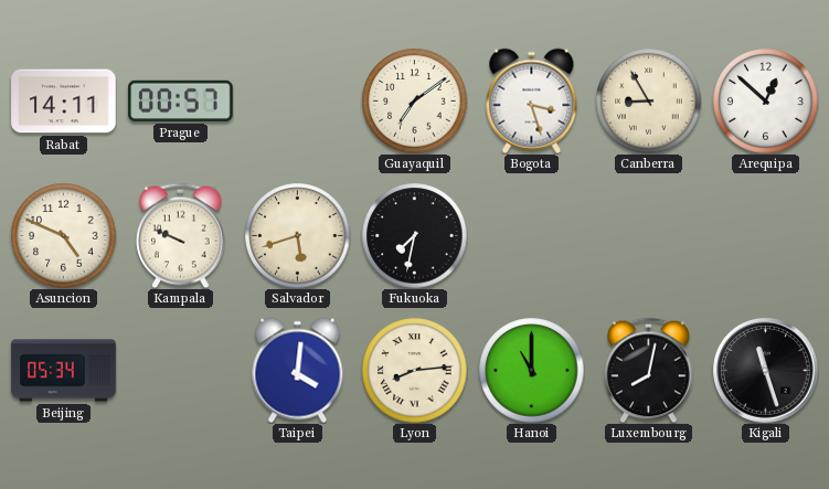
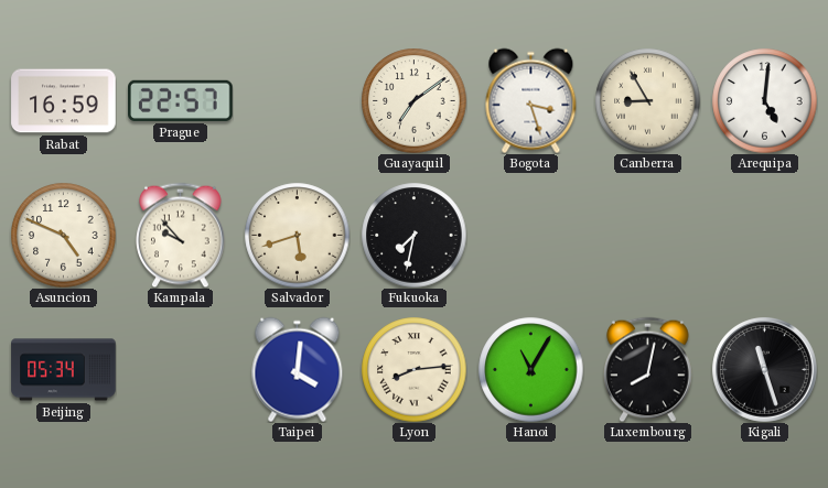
Rabat: 14:11 -> 16:59 (64, 101)
Prague: 00:57 -> 22:57 (181, 100)
Arequipa: 12:52 -> 5:01 (764, 100)
Kampala: 9:49 -> 9:53 (181, 235)
Hanoi: 11:00 -> 11:05 (530, 369)
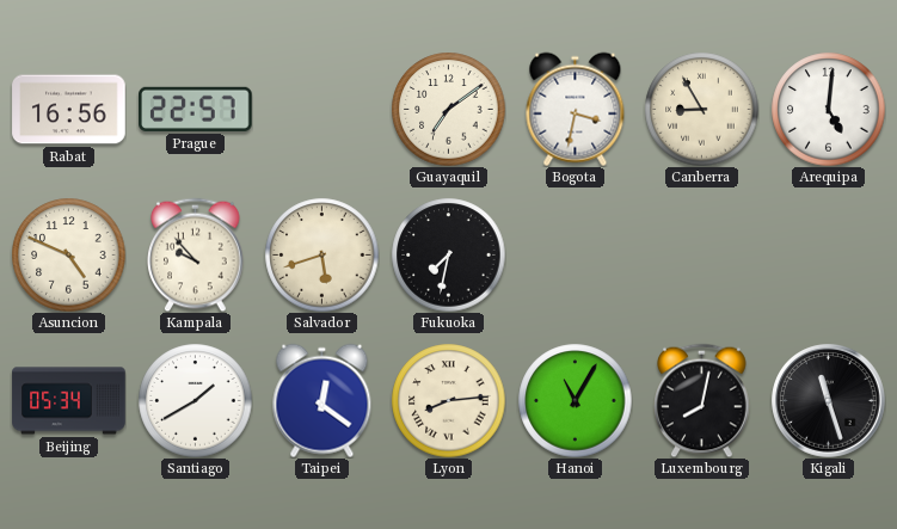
Rabat: 16:59 -> 16:56 (69, 110)
Bogota: 3:27 -> 3:32 (576, 109)
Santiago: none -> 1:40 (195, 400)
Taipei: 4:01 -> 12:21 (322, 400)
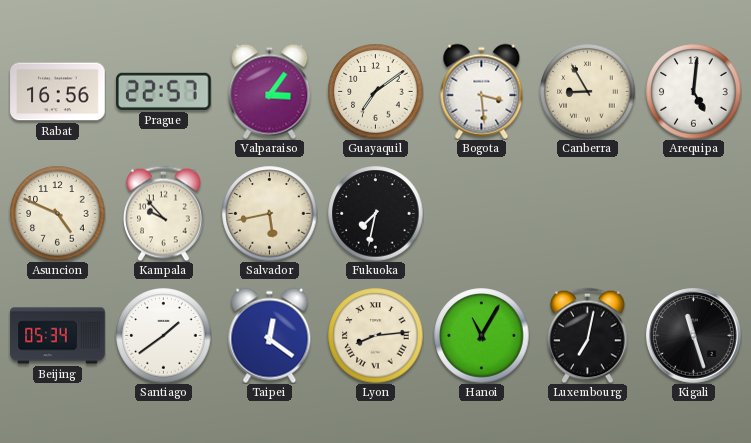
Valparaiso: none -> 3:06 (270, 91)
Bogota: 3:32 -> 3:29 (482, 91)
Salvador: 5:42 -> 5:43 (269, 213)
Santiago: 1:40 -> 1:39 (163, 335)
Luxembourg: 8:02 -> 7:02 (588, 335)
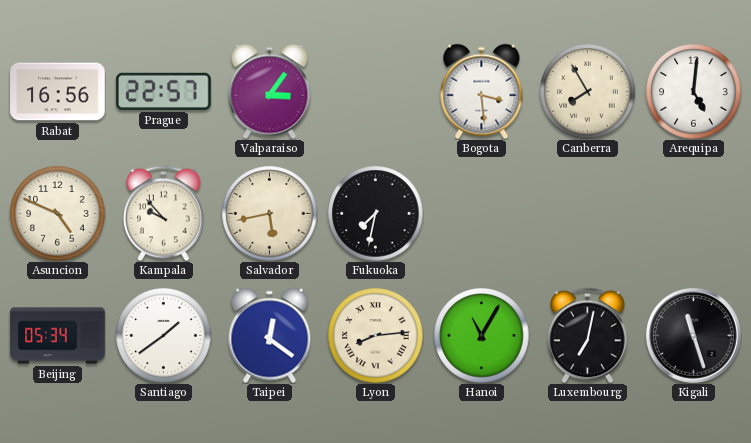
Guayaquil: 7:09 -> none (375, 91)
Canberra: 8:55 -> 7:55 (587, 91)
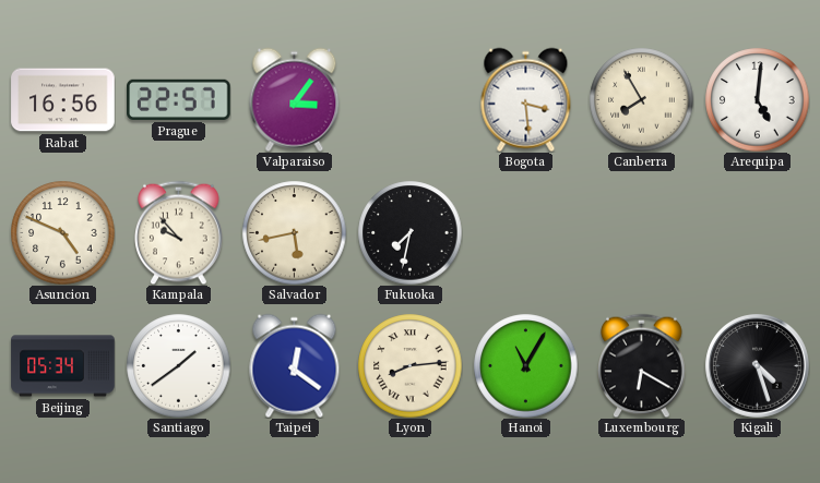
Luxembourg: 7:02 -> 6:20 (642, 365)
Kigali: 11:27 -> 4:27 (758, 366)
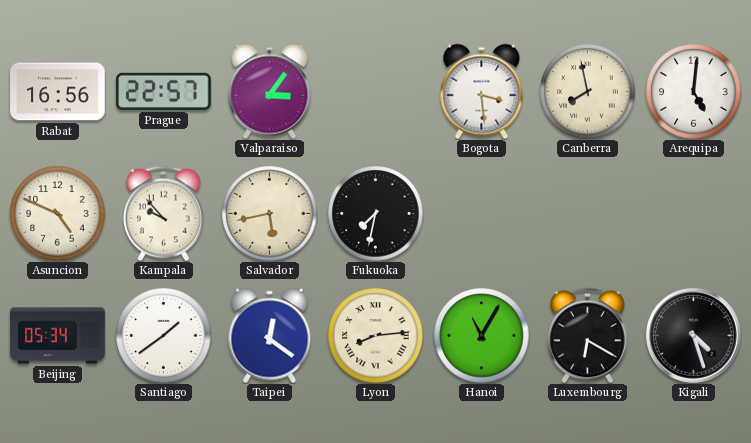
Canberra: 7:55 -> 7:58 (587, 91)
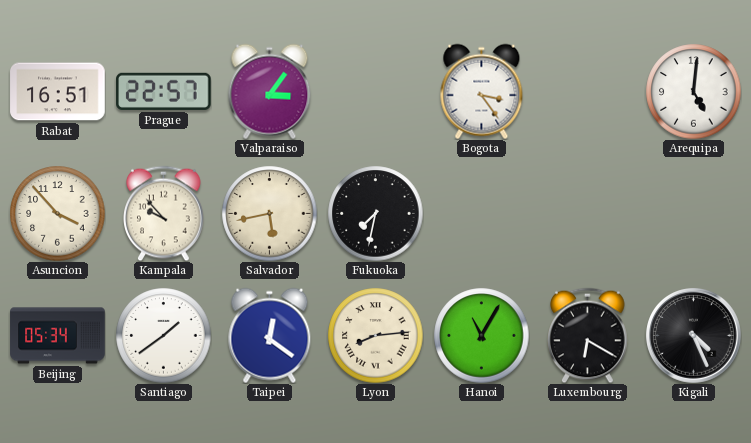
Rabat: 16:56 -> 16:51 (58, 92)
Bogota: 3:29 -> 3:24 (482, 91)
Canberra: 7:58 -> none (587, 91)
Asuncion: 4:49 -> 3:53 (57, 213)
Kigali: 4:27 -> 4:26 (694, 336)
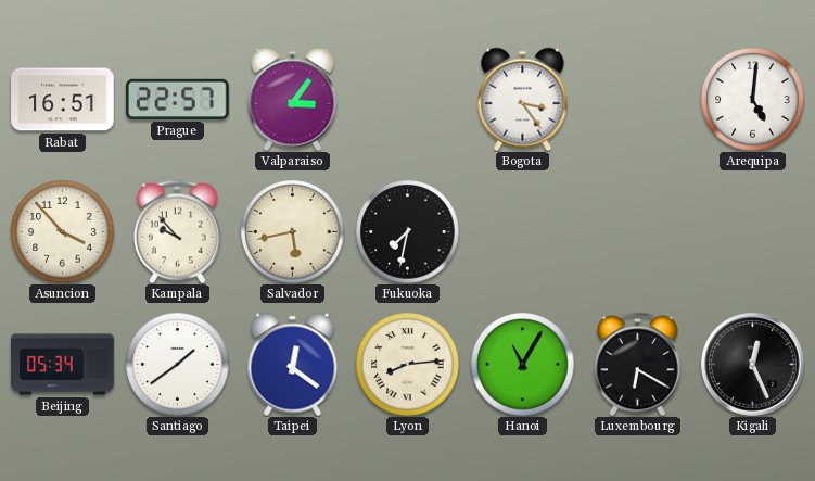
Kigali: 4:26 -> 12:26 (753, 365)
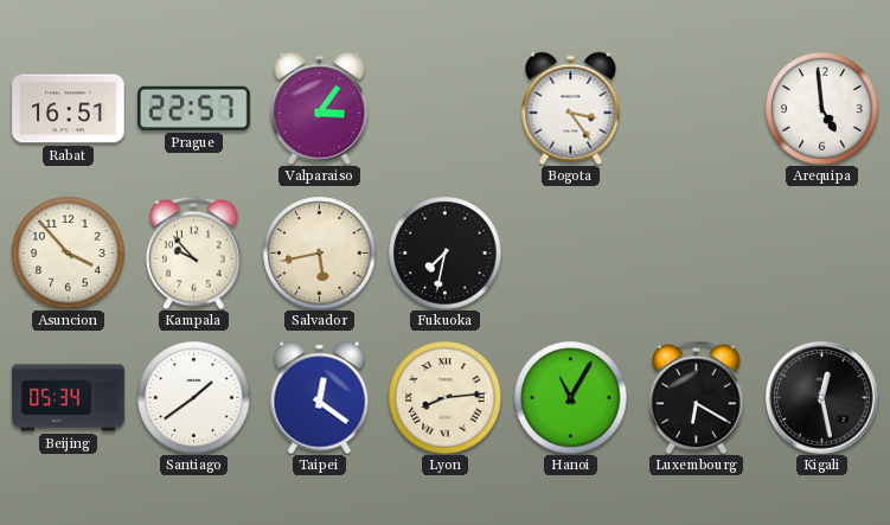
Arequipa: 5:01 -> 4:59 (821, 108)
Kigali: 12:26 -> 12:28 (822, 398)
